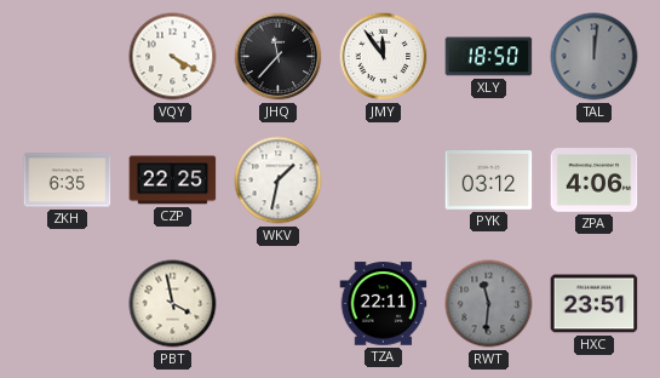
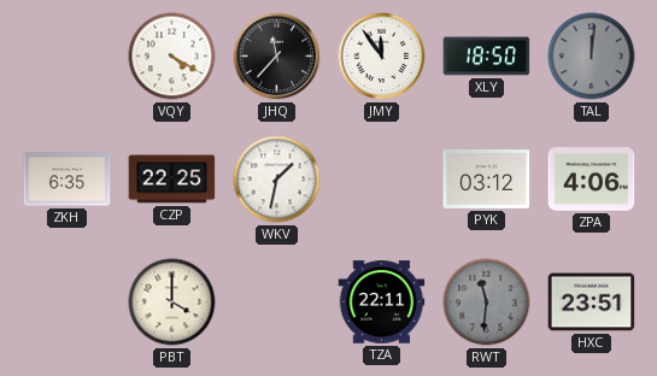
PBT: 3:58 -> 4:00 (172, 302)
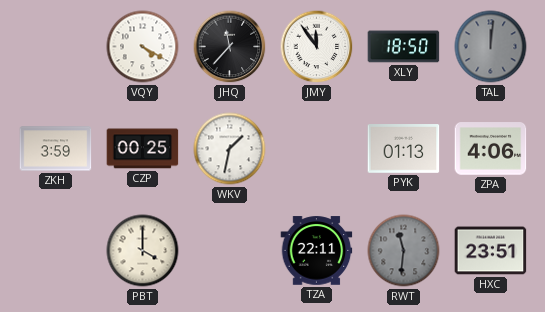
ZKH: 6:35 -> 3:59 (56, 149)
CZP: 22:25 -> 00:25 (143, 149)
PYK: 03:12 -> 01:13 (404, 149)
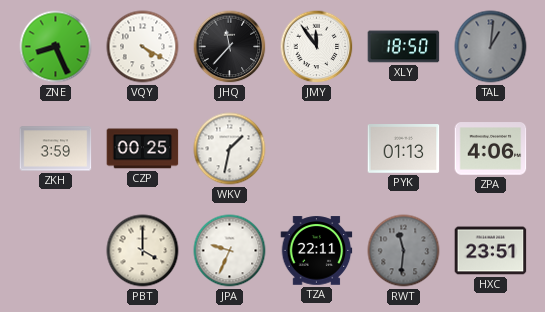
ZNE: none -> 8:26 (56, 47)
TAL: 12:01 -> 1:01 (491, 47)
JPA: none -> 9:34 (230, 251)
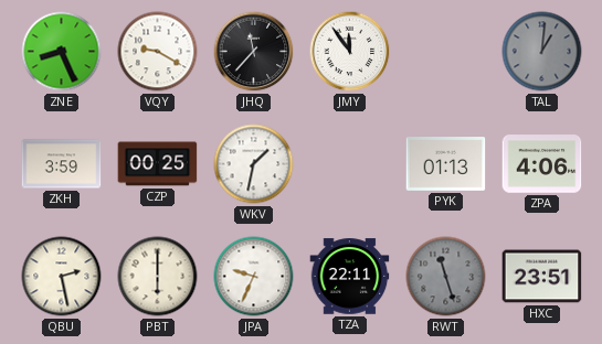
VQY: 4:20 -> 9:20 (158, 52)
XLY: 18:50 -> none (404, 47)
QBU: none -> 2:28 (62, 277)
PBT: 4:00 -> 6:00 (158, 277)
RWT: 11:31 -> 11:27 (446, 277)
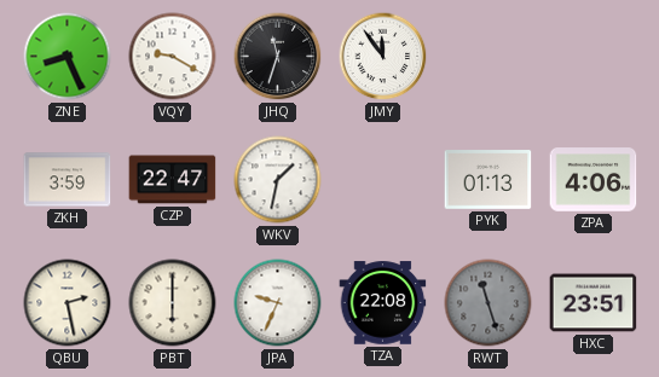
JHQ: 11:37 -> 11:33 (278, 57)
TAL: 1:01 -> none (542, 52)
CZP: 00:25 -> 22:47 (173, 180)
TZA: 22:11 -> 22:08 (383, 303)
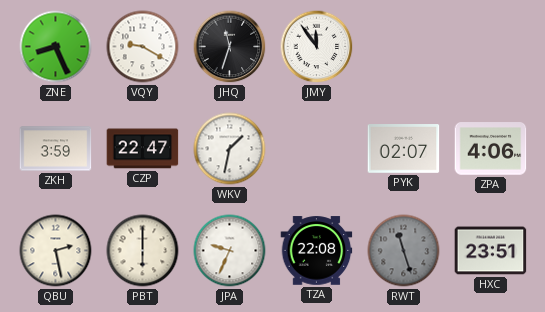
PYK: 01:13 -> 02:07 (404, 149)
